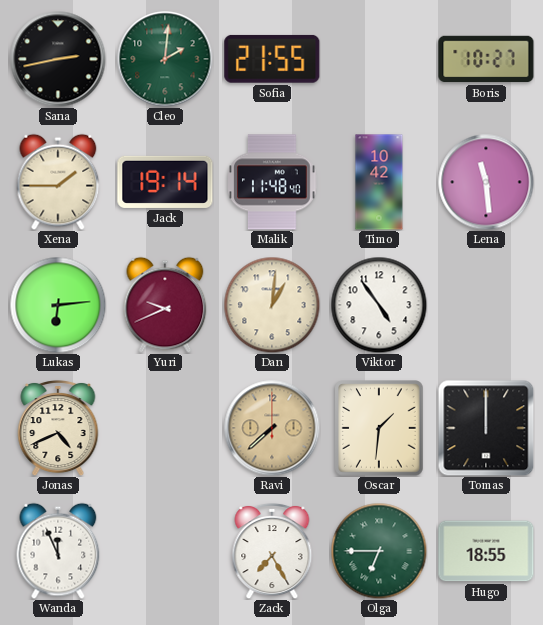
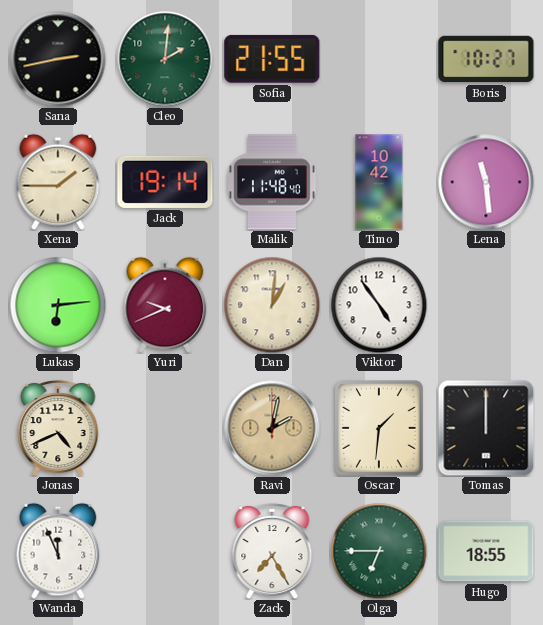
Ravi: 7:38 -> 2:02 (272, 428)
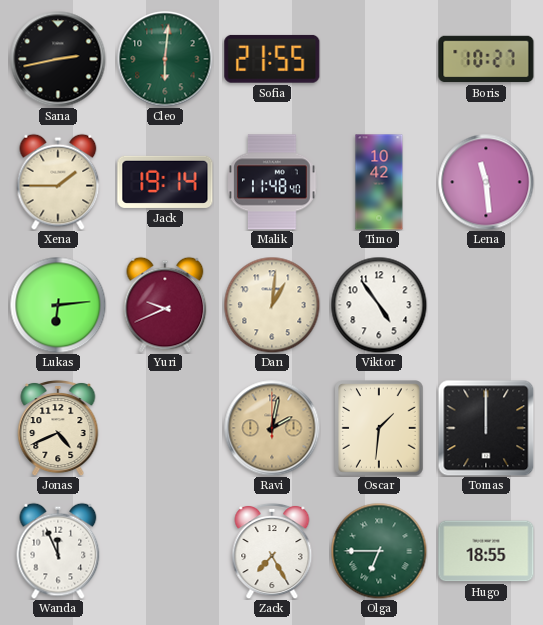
Cleo: 2:01 -> 6:01 (165, 59)
